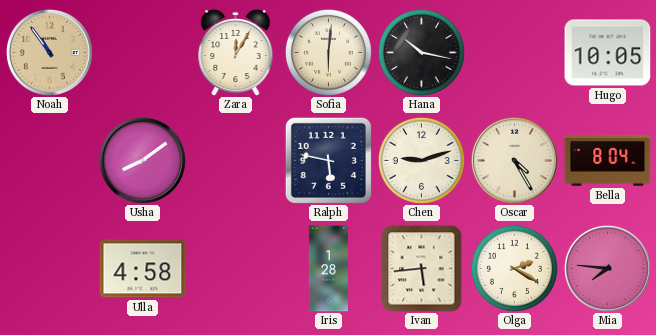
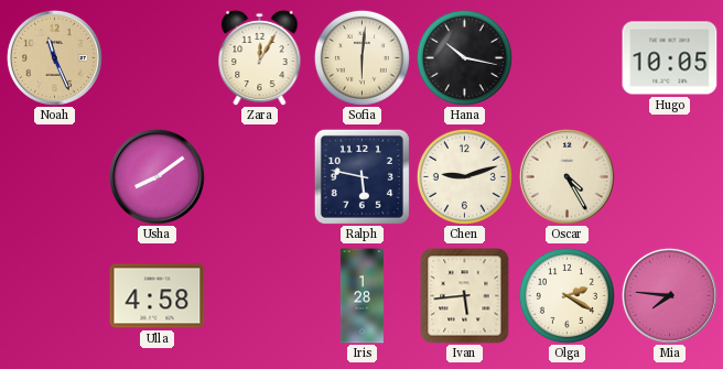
Noah: 10:54 -> 11:26 (54, 57)
Bella: 8:04 -> none (608, 161)
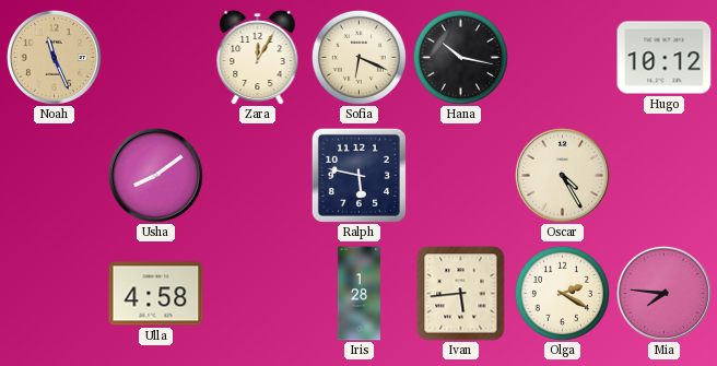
Sofia: 6:01 -> 6:19 (358, 57)
Hugo: 10:05 -> 10:12 (665, 58)
Chen: 9:12 -> none (464, 176)
